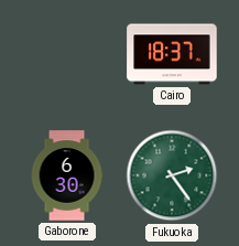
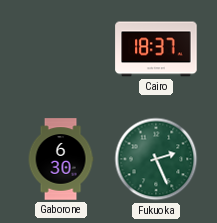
Fukuoka: 2:24 -> 2:26 (156, 159)
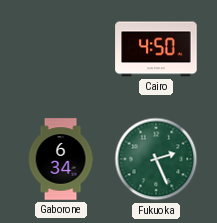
Cairo: 18:37 -> 4:50 (156, 49)
Gaborone: 6:30 -> 6:34 (61, 159)
